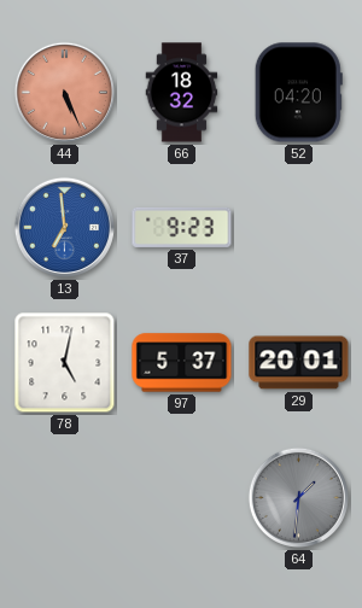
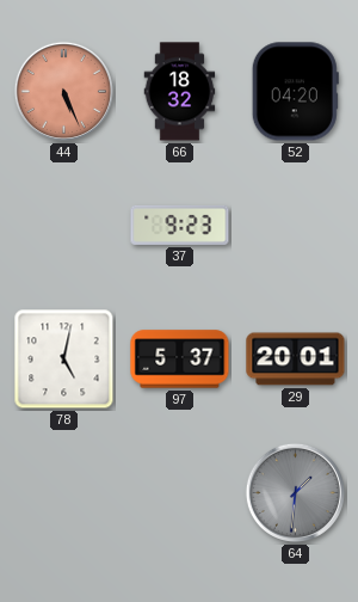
13: 6:59 -> none (64, 227)
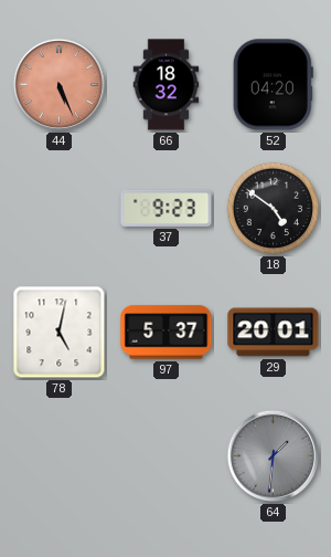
18: none -> 4:51 (274, 209)
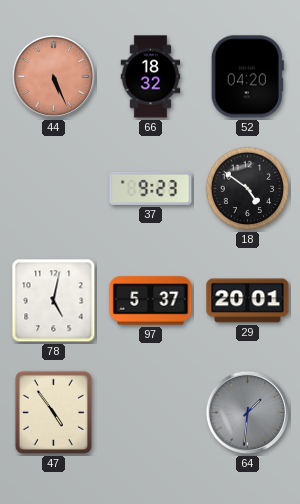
47: none -> 4:54 (53, 412)
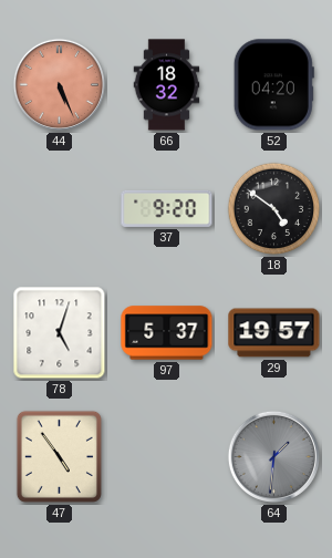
37: 9:23 -> 9:20 (167, 208)
78: 5:02 -> 5:03 (60, 333)
29: 20:01 -> 19:57 (274, 333)
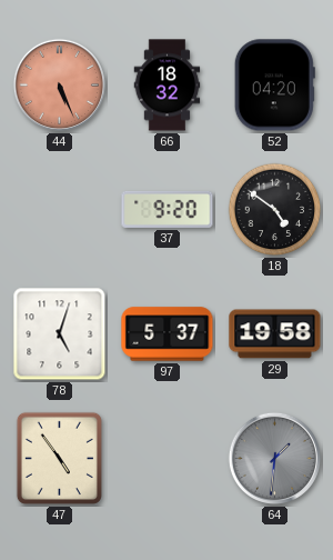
29: 19:57 -> 19:58 (275, 334)
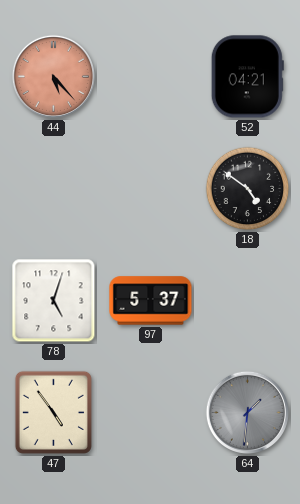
44: 5:26 -> 5:23 (53, 76)
66: 18:32 -> none (168, 86)
52: 04:20 -> 04:21 (247, 77)
37: 9:20 -> none (168, 209)
29: 19:58 -> none (275, 334)
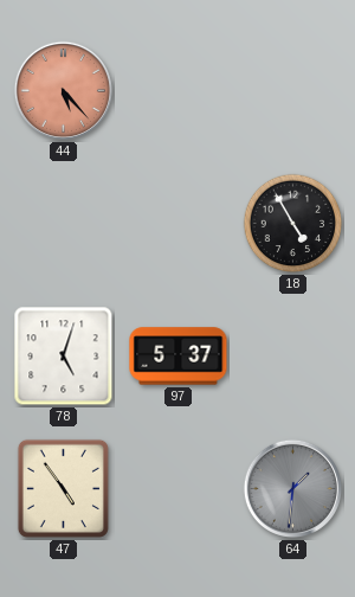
52: 04:21 -> none (247, 77)
18: 4:51 -> 4:55 (293, 224)
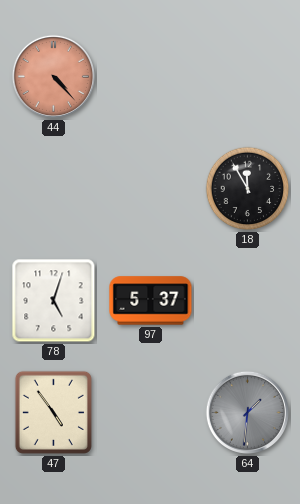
44: 5:23 -> 4:23 (53, 76)
18: 4:55 -> 11:55 (248, 189)
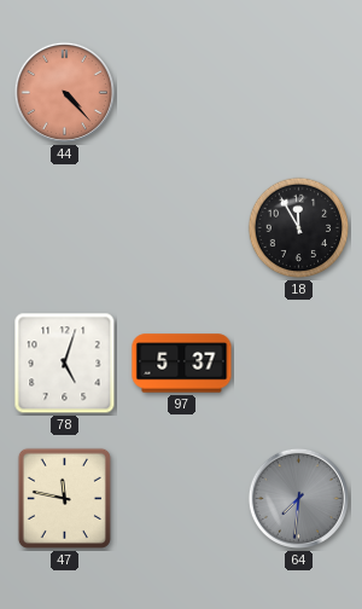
47: 4:54 -> 11:47 (64, 498)
64: 1:31 -> 7:31 (298, 498)
